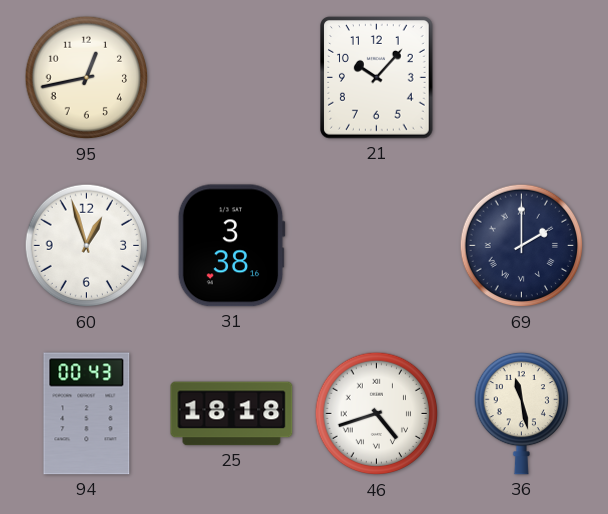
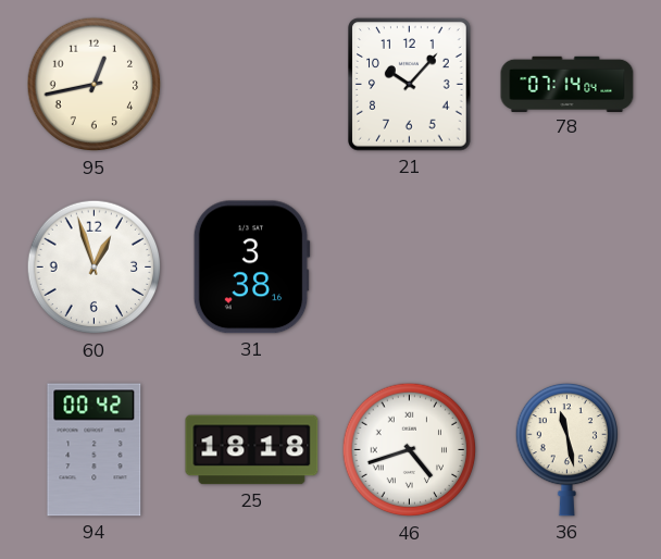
78: none -> 07:14 (568, 84)
69: 2:00 -> none (522, 246)
94: 00:43 -> 00:42 (95, 450)
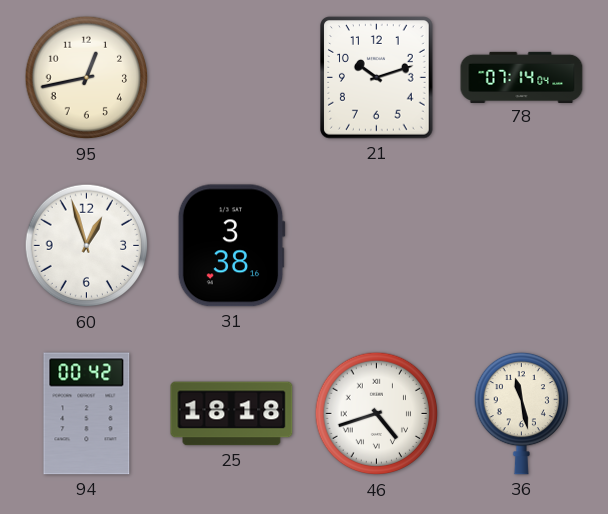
21: 10:07 -> 10:12 (377, 78)
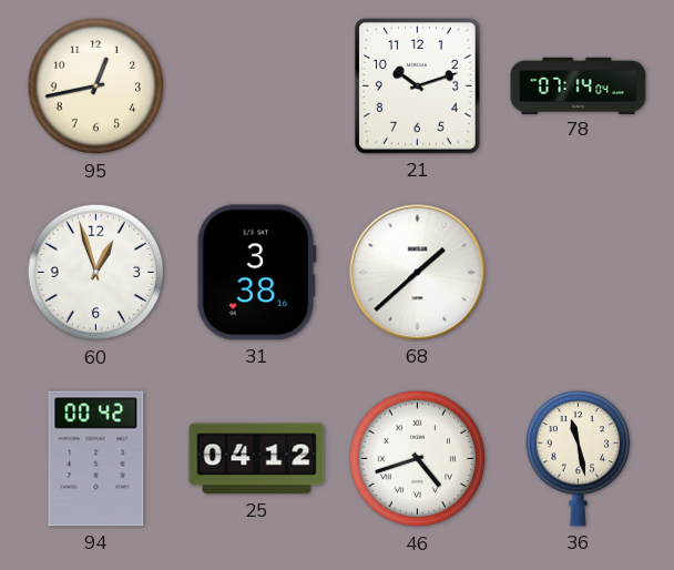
68: none -> 1:38 (418, 273)
25: 18:18 -> 04:12 (257, 459)
